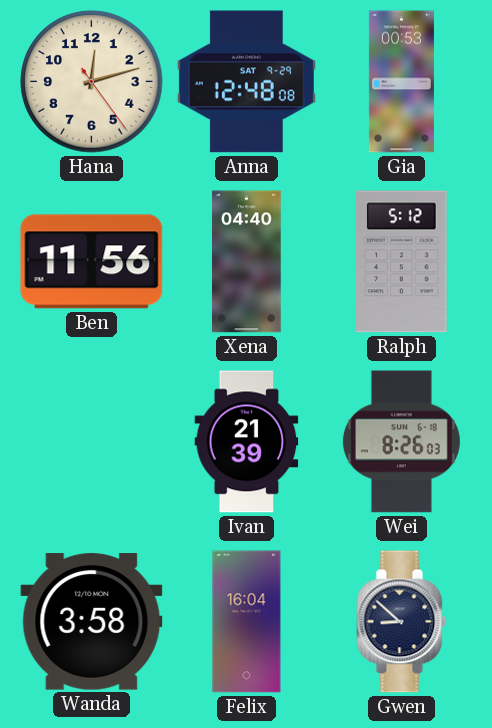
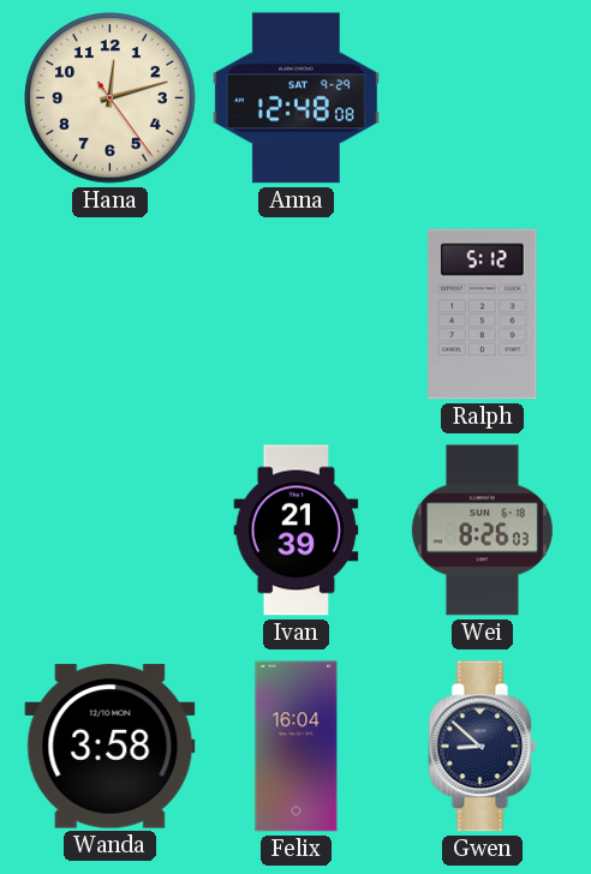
Gia: 00:53 -> none (401, 82)
Ben: 11:56 -> none (92, 262)
Xena: 04:40 -> none (247, 262)
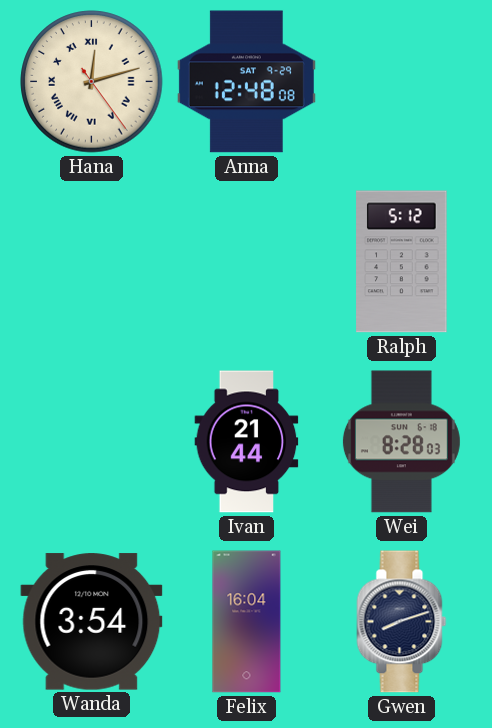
Hana numerals: Arabic -> Roman (92, 82)
Ivan: 21:39 -> 21:44 (247, 442)
Wei: 8:26 -> 8:28 (401, 442)
Wanda: 3:58 -> 3:54 (92, 622)
Gwen: 8:52 -> 8:12 (402, 622)
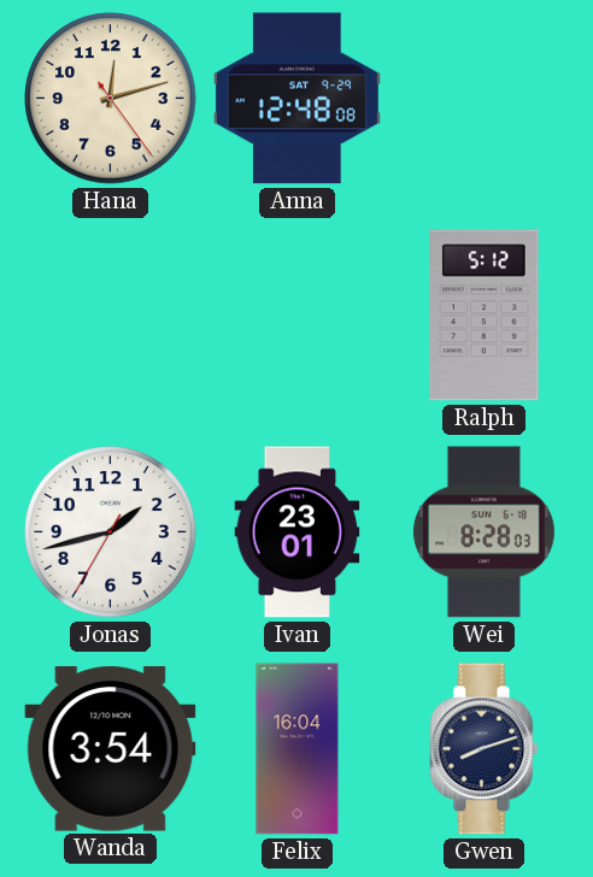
Hana numerals: Roman -> Arabic (111, 99)
Jonas: none -> 1:42 (111, 532)
Ivan: 21:44 -> 23:01 (298, 532)
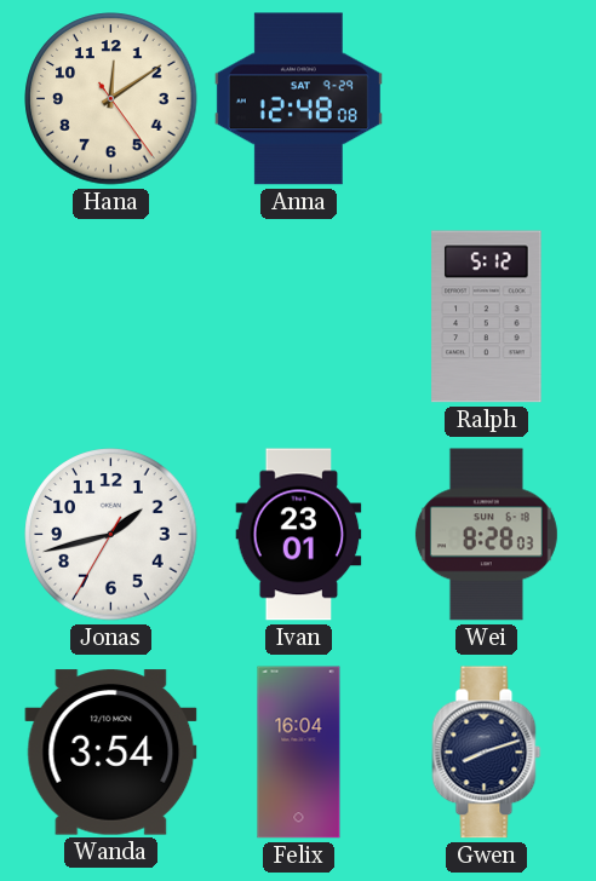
Hana: 12:12 -> 12:09 (111, 99)
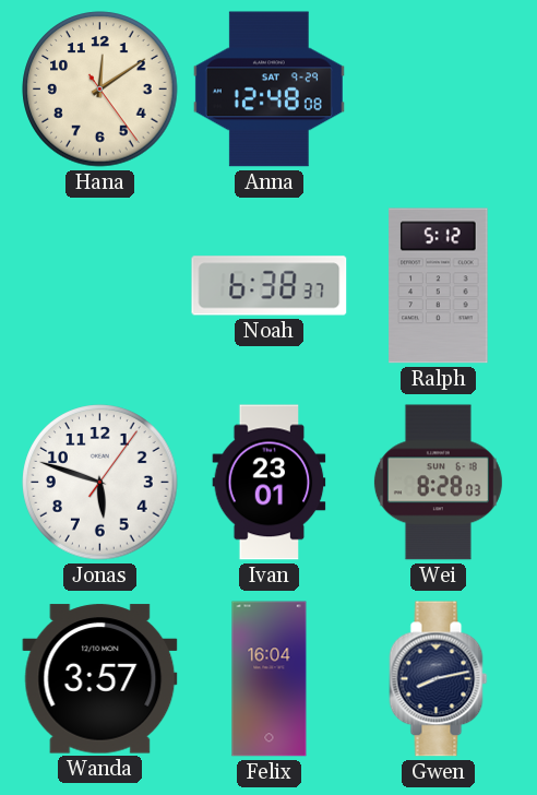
Noah: none -> 6:38 (270, 286)
Jonas: 1:42 -> 5:48 (100, 483)
Wanda: 3:54 -> 3:57 (100, 679)
Gwen: 8:12 -> 8:13 (439, 679)
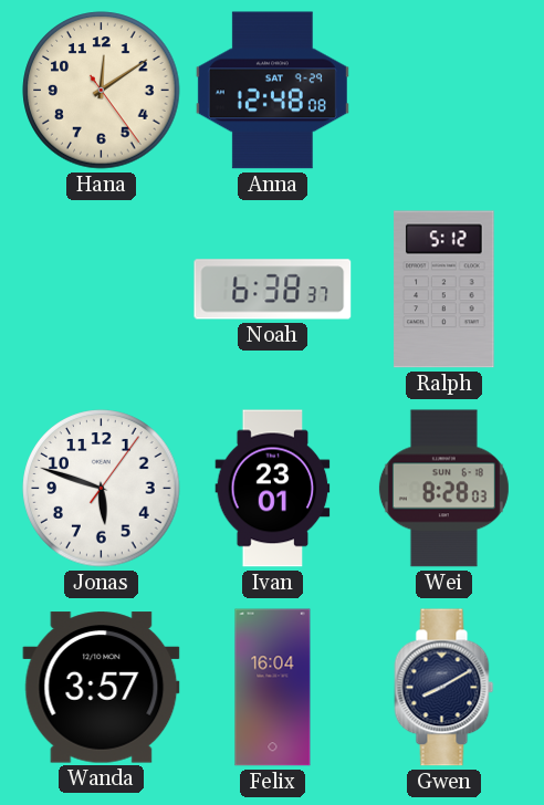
Gwen: 8:13 -> 8:10 (444, 688)
